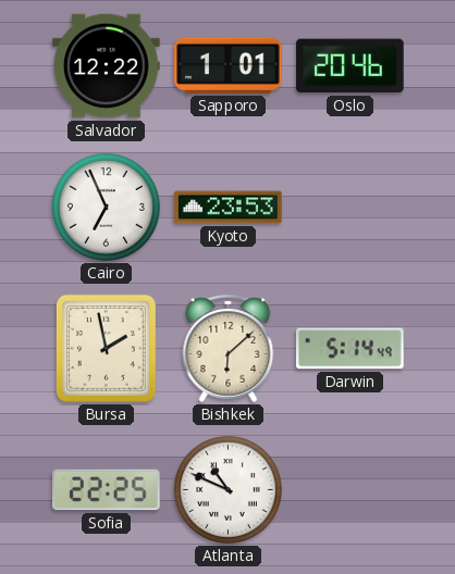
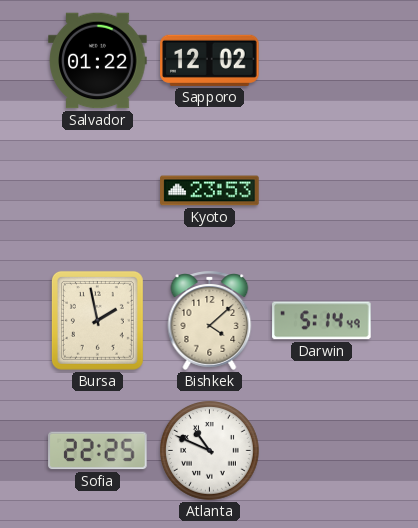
Salvador: 12:22 -> 01:22 (98, 61)
Sapporo: 1:01 -> 12:02 (210, 60)
Oslo: 20:46 -> none (351, 66)
Cairo: 6:56 -> none (107, 208)
Bishkek: 6:08 -> 4:08 (210, 320)
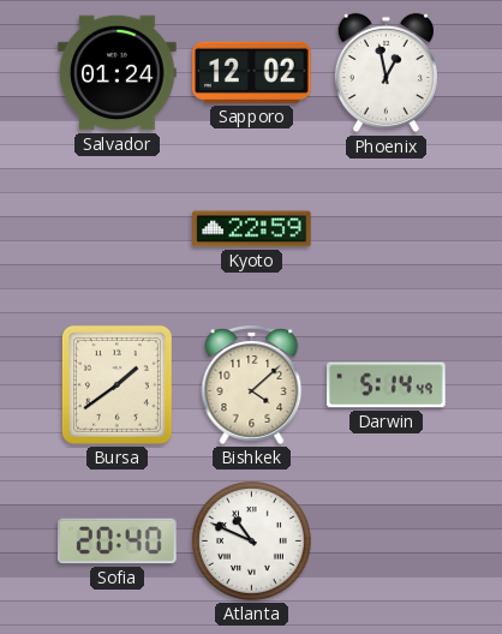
Salvador: 01:22 -> 01:24 (118, 73)
Phoenix: none -> 12:58 (386, 73)
Kyoto: 23:53 -> 22:59 (252, 229)
Bursa: 1:58 -> 1:39 (116, 384)
Sofia: 22:25 -> 20:40 (118, 542)
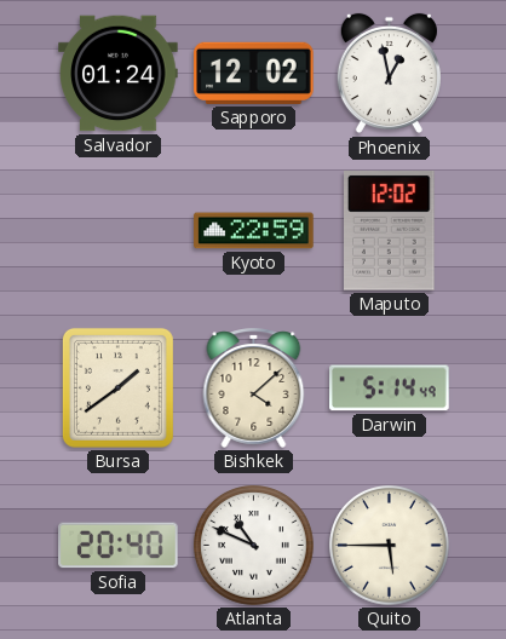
Maputo: none -> 12:02 (390, 231)
Quito: none -> 5:45 (390, 546)
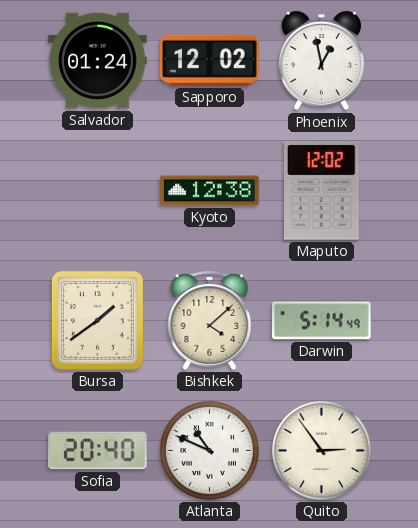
Kyoto: 22:59 -> 12:38 (210, 191)
Quito: 5:45 -> 2:54 (322, 451)
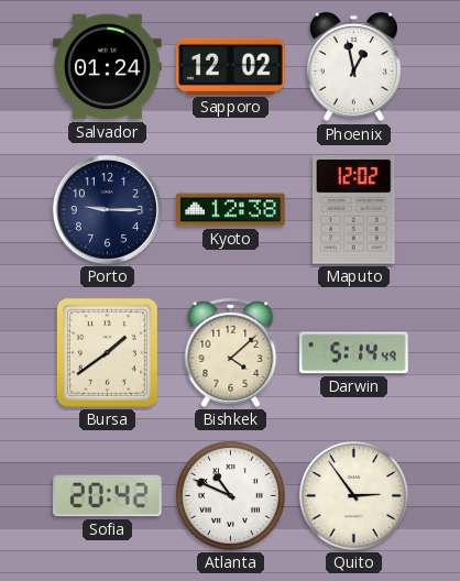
Porto: none -> 9:15 (107, 209)
Sofia: 20:40 -> 20:42 (108, 496)
